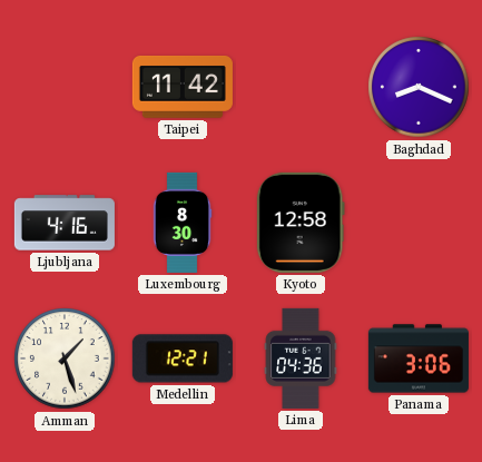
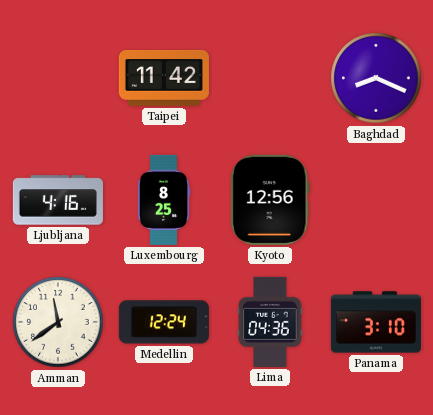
Luxembourg: 8:30 -> 8:25 (164, 200)
Kyoto: 12:58 -> 12:56 (270, 200)
Amman: 1:27 -> 11:39 (58, 322)
Medellin: 12:21 -> 12:24 (164, 322)
Panama: 3:06 -> 3:10 (376, 322)
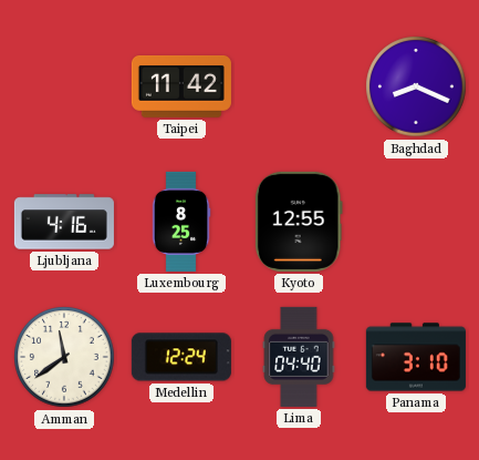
Kyoto: 12:56 -> 12:55 (299, 222)
Lima: 04:36 -> 04:40 (299, 357)
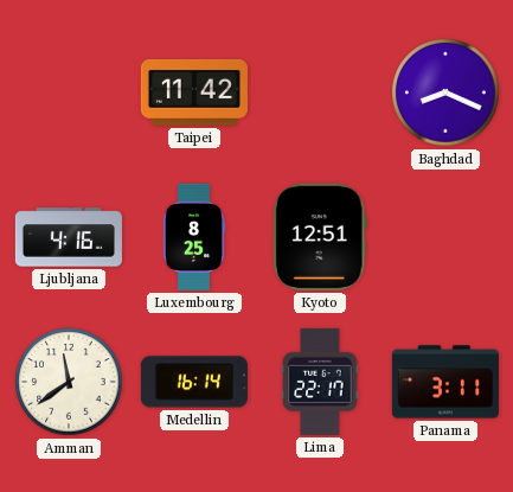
Kyoto: 12:55 -> 12:51 (320, 237)
Medellin: 12:24 -> 16:14 (194, 382)
Lima: 04:40 -> 22:17 (320, 382)
Panama: 3:10 -> 3:11 (445, 382)
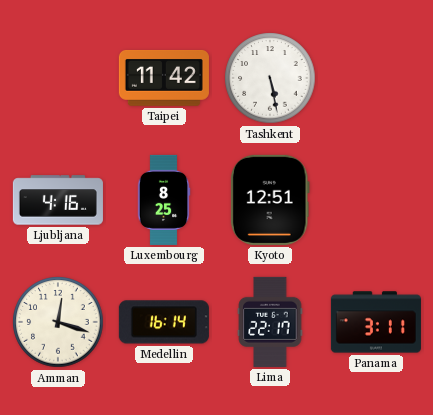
Tashkent: none -> 5:28 (270, 78)
Baghdad: 8:19 -> none (445, 92)
Amman: 11:39 -> 12:18 (58, 322)
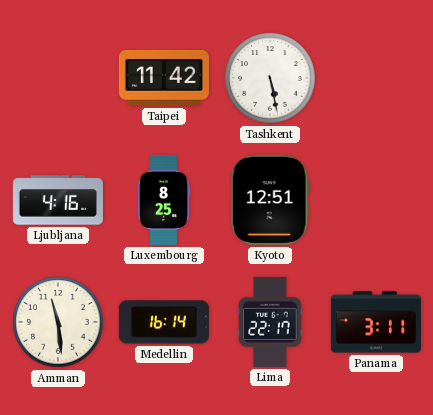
Amman: 12:18 -> 11:29 (58, 322)
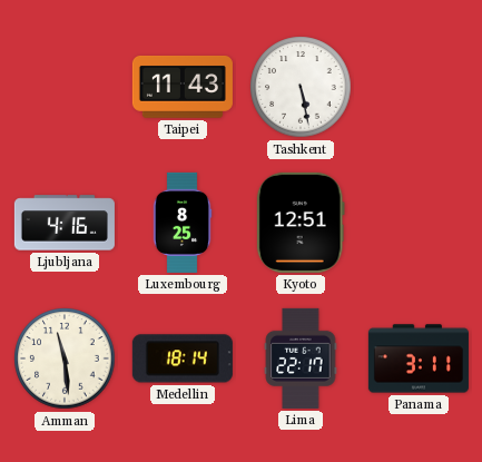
Taipei: 11:42 -> 11:43 (183, 87)
Medellin: 16:14 -> 18:14 (183, 358)
